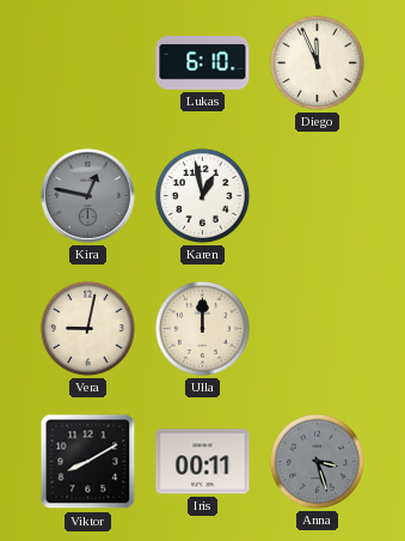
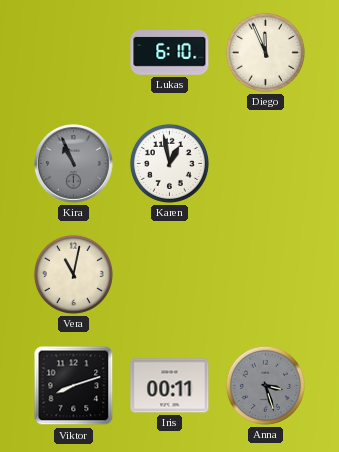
Kira: 12:47 -> 10:56 (74, 164)
Vera: 9:02 -> 11:02 (73, 274)
Ulla: 12:00 -> none (202, 328)
Viktor: 8:10 -> 8:12 (74, 386)
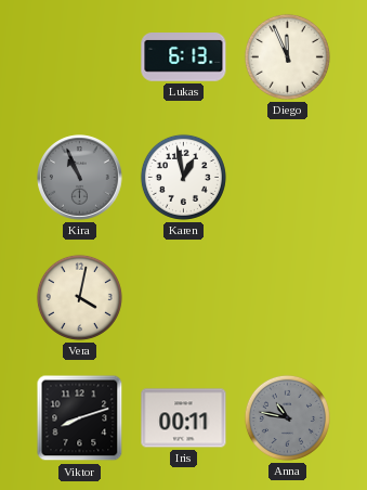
Lukas: 6:10 -> 6:13 (184, 57)
Vera: 11:02 -> 4:02 (79, 297)
Anna: 3:27 -> 10:47 (287, 417)
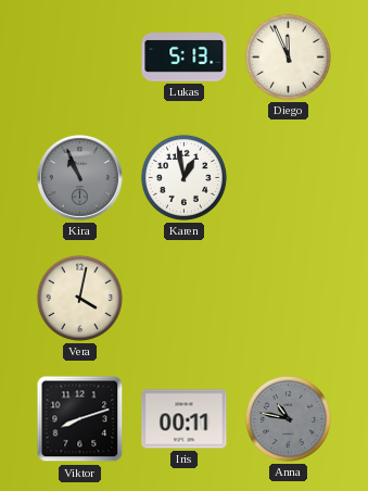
Lukas: 6:13 -> 5:13 (185, 58)
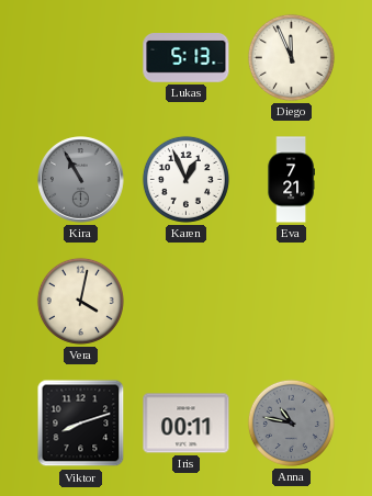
Kira: 10:56 -> 10:55 (81, 180)
Karen: 12:58 -> 12:56 (185, 179)
Eva: none -> 7:21 (291, 180)
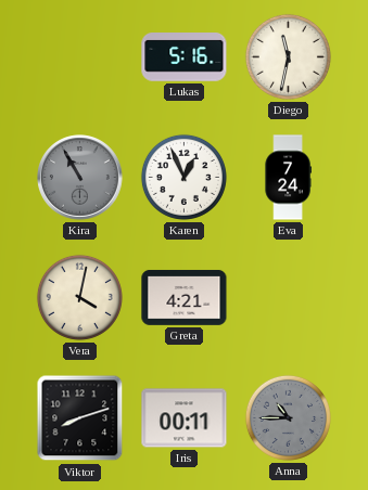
Lukas: 5:13 -> 5:16 (185, 57)
Diego: 11:56 -> 11:32 (288, 56)
Eva: 7:21 -> 7:24 (288, 178)
Greta: none -> 4:21 (185, 297)
Anna: 10:47 -> 10:45 (288, 417)
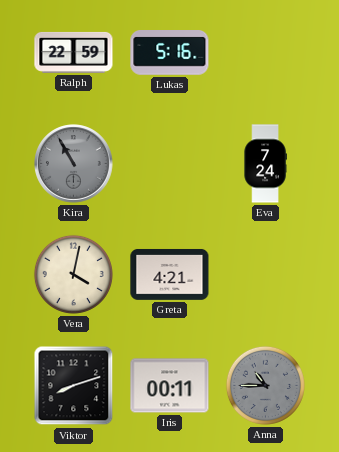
Ralph: none -> 22:59 (74, 52)
Diego: 11:32 -> none (288, 56)
Karen: 12:56 -> none (183, 177)
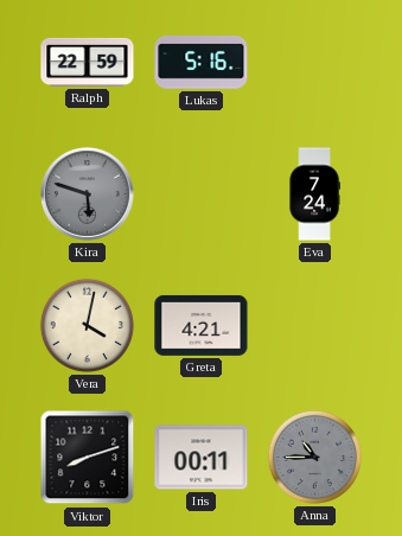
Kira: 10:55 -> 5:48 (88, 194)
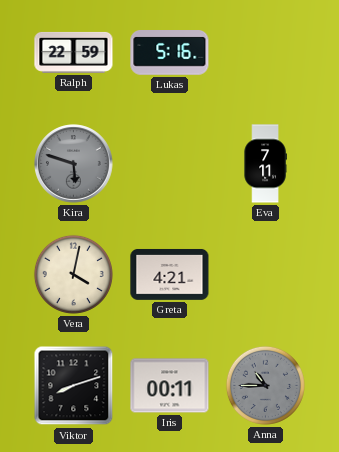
Eva: 7:24 -> 7:11 (265, 164)
